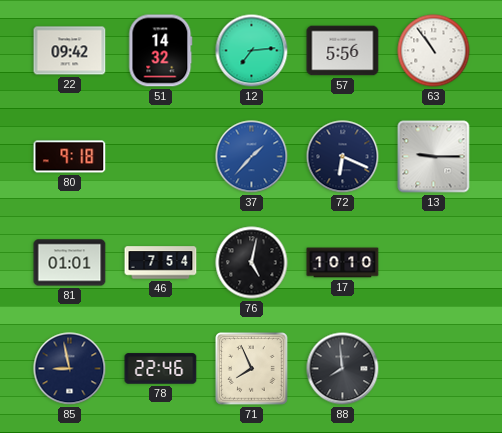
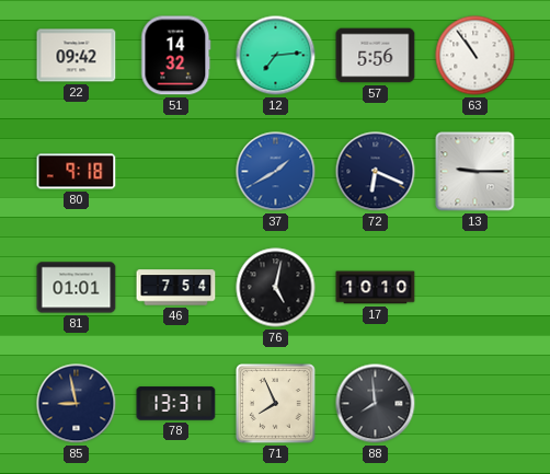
37: 1:37 -> 1:40 (276, 172)
78: 22:46 -> 13:31 (176, 404)
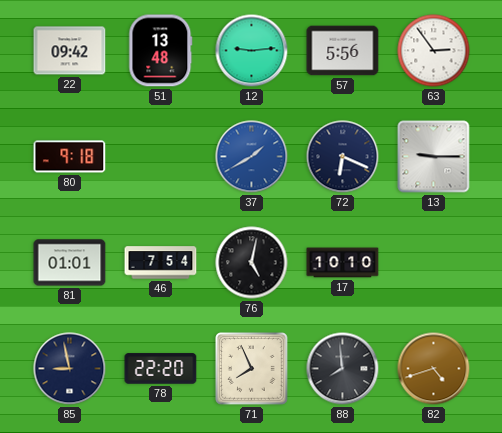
51: 14:32 -> 13:48 (161, 51)
12: 7:14 -> 9:14 (252, 51)
63: 10:54 -> 2:54 (434, 51)
78: 13:31 -> 22:20 (161, 369)
82: none -> 4:42 (434, 369)
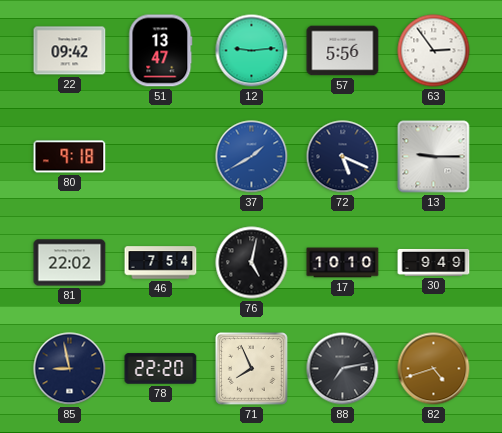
51: 13:48 -> 13:47 (161, 51)
72: 6:19 -> 5:19 (343, 157)
81: 01:01 -> 22:02 (70, 263)
30: none -> 9:49 (434, 262)
88: 7:59 -> 7:13 (343, 369)
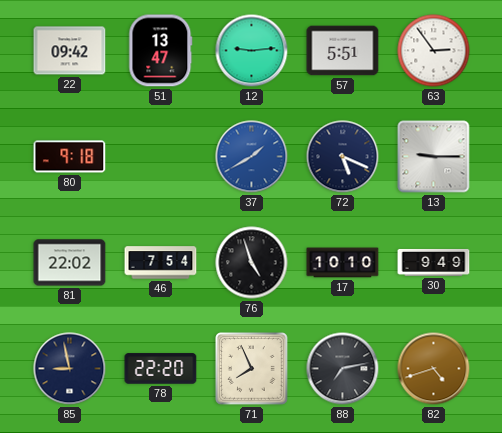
57: 5:56 -> 5:51 (343, 51)
76: 5:02 -> 4:57 (252, 263)
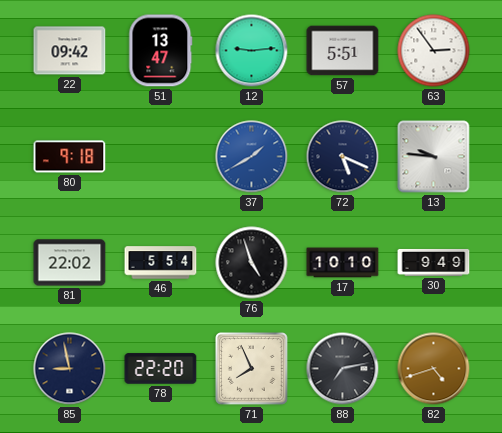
13: 9:15 -> 9:46 (434, 157)
46: 7:54 -> 5:54 (161, 263)
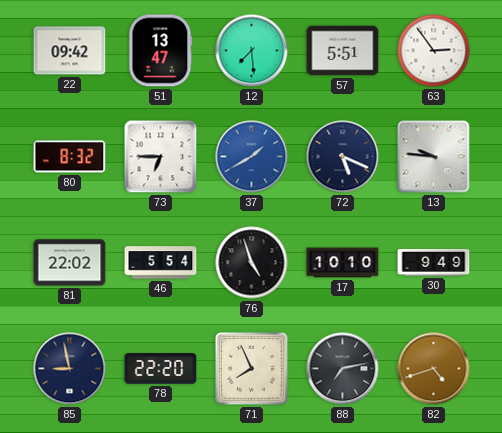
12: 9:14 -> 7:29 (252, 51)
80: 9:18 -> 8:32 (70, 157)
73: none -> 6:45 (161, 157)
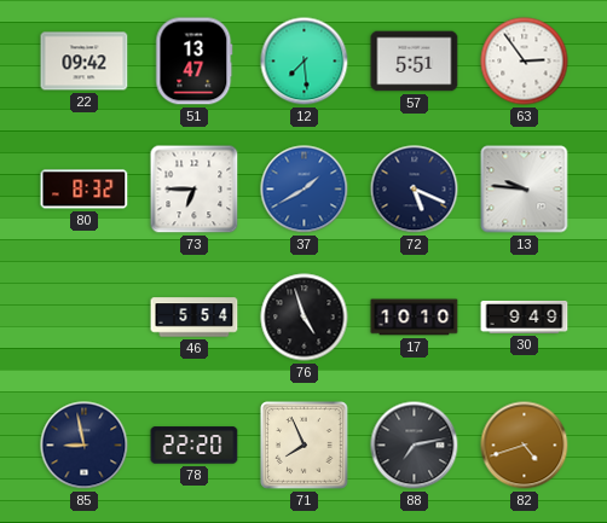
81: 22:02 -> none (70, 263)
